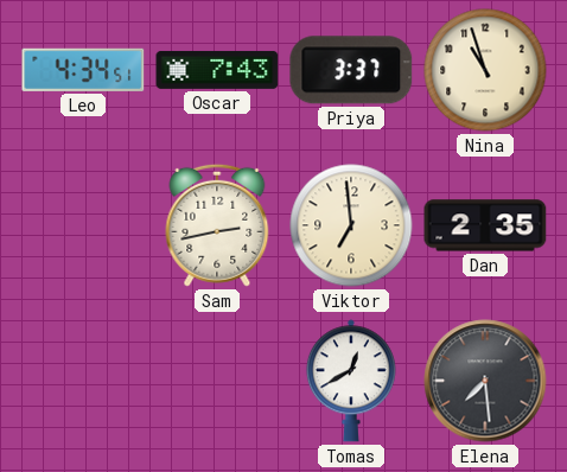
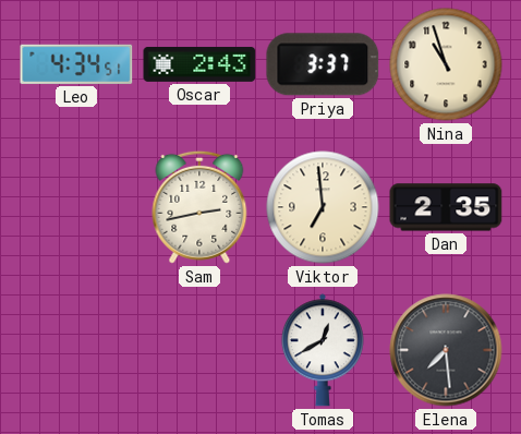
Oscar: 7:43 -> 2:43 (199, 64)
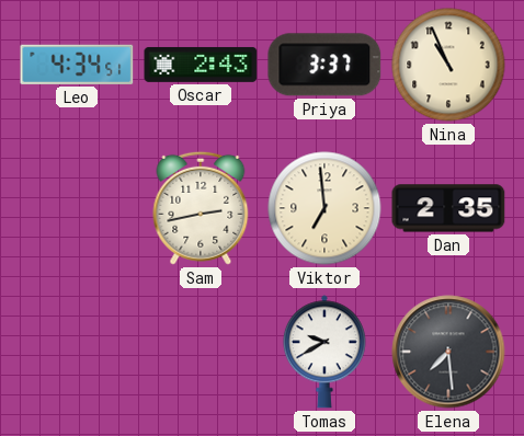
Nina: 10:57 -> 10:56 (448, 65)
Tomas: 12:40 -> 9:40 (324, 352)
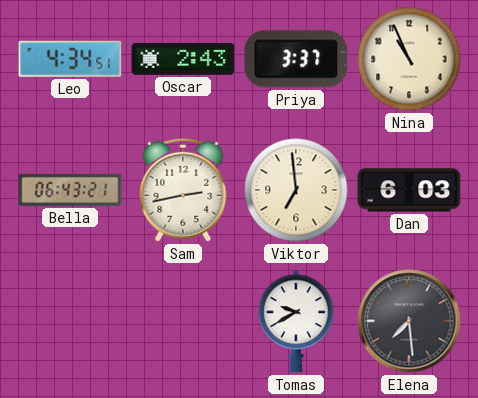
Bella: none -> 06:43 (70, 190)
Dan: 2:35 -> 6:03 (409, 190)
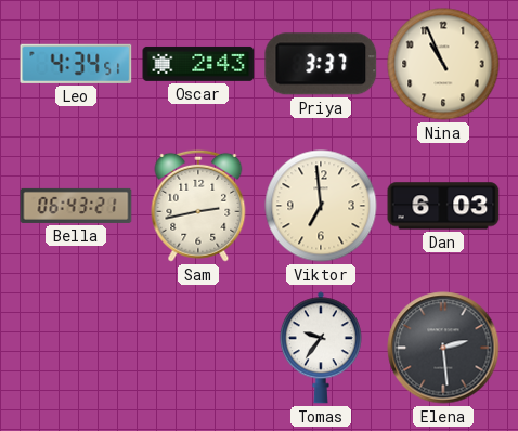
Tomas: 9:40 -> 9:36 (321, 348)
Elena: 7:29 -> 2:29 (443, 348)
